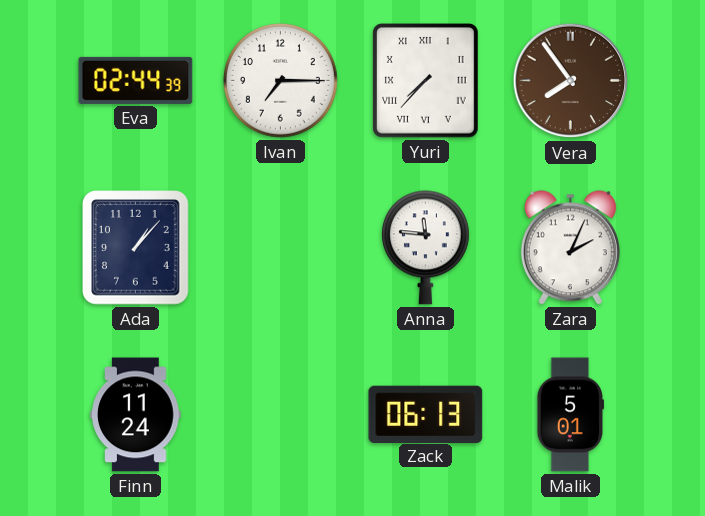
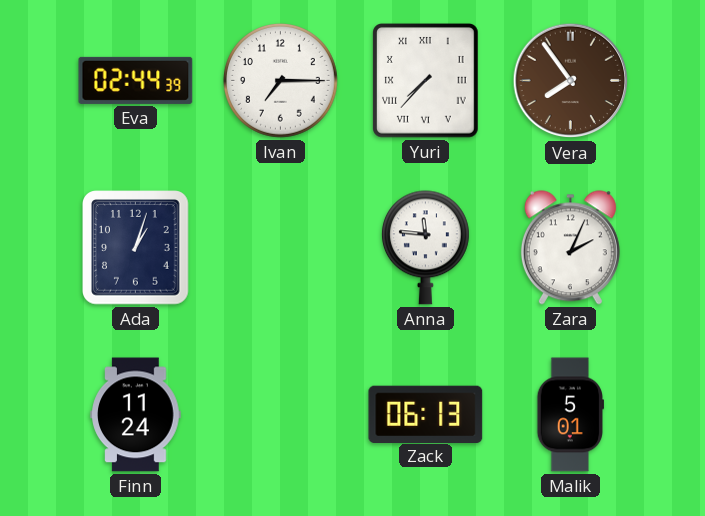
Ada: 1:07 -> 1:03 (136, 248)
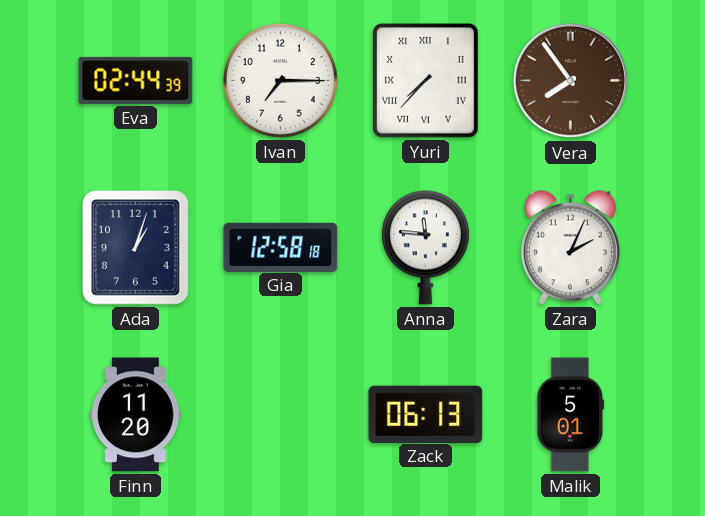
Gia: none -> 12:58 (281, 247)
Finn: 11:24 -> 11:20 (136, 415)
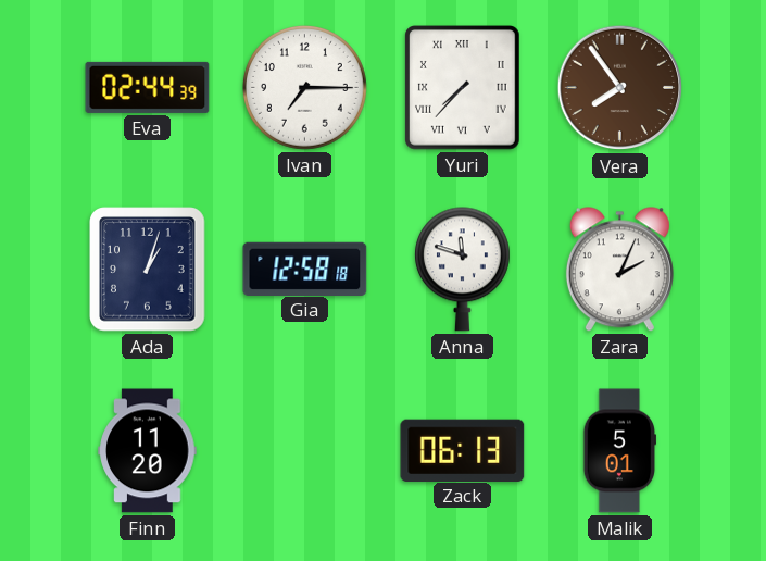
Anna: 11:46 -> 11:48 (462, 270)
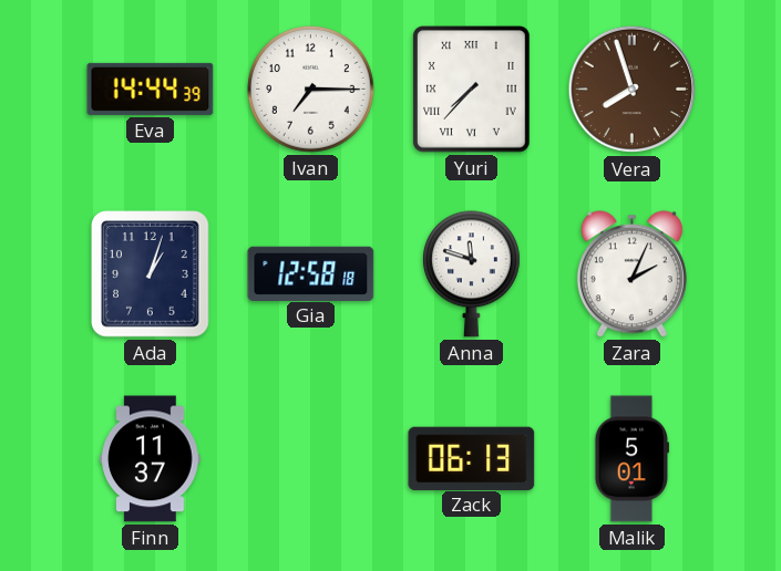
Eva: 02:44 -> 14:44 (151, 89)
Vera: 7:54 -> 7:57 (633, 90)
Finn: 11:20 -> 11:37 (151, 459)
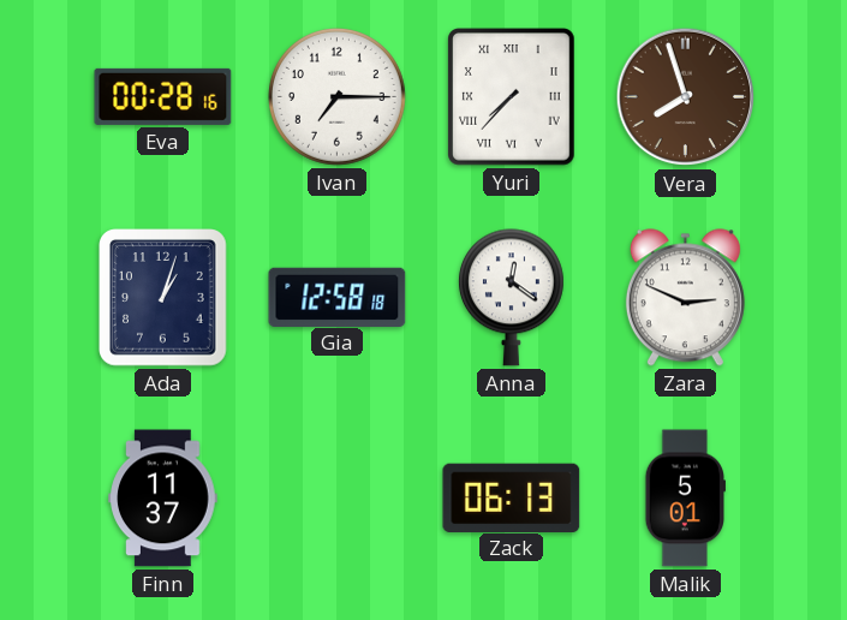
Eva: 14:44 -> 00:28 (163, 96)
Anna: 11:48 -> 12:21 (511, 298)
Zara: 2:04 -> 2:49 (685, 298)
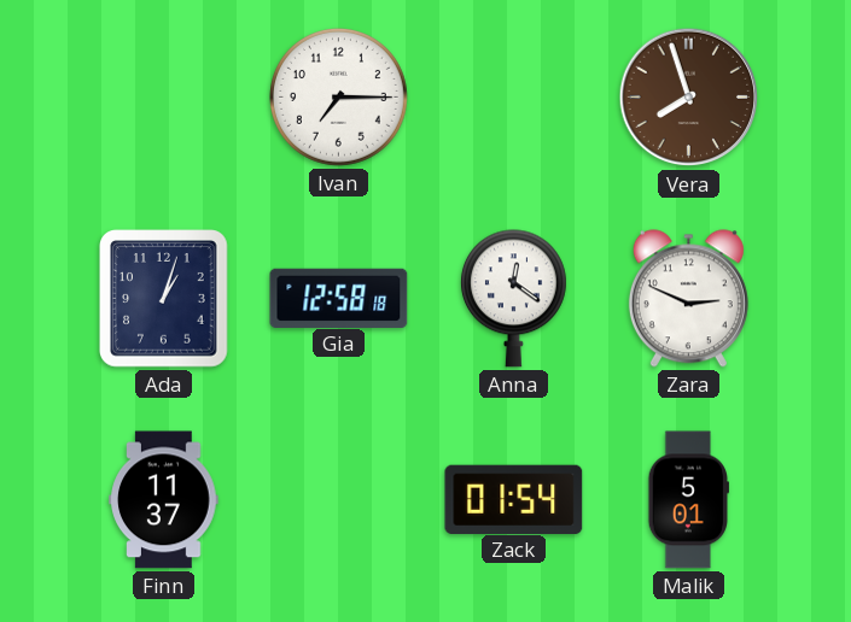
Eva: 00:28 -> none (163, 96)
Yuri: 7:37 -> none (512, 97)
Zack: 06:13 -> 01:54 (514, 499)
